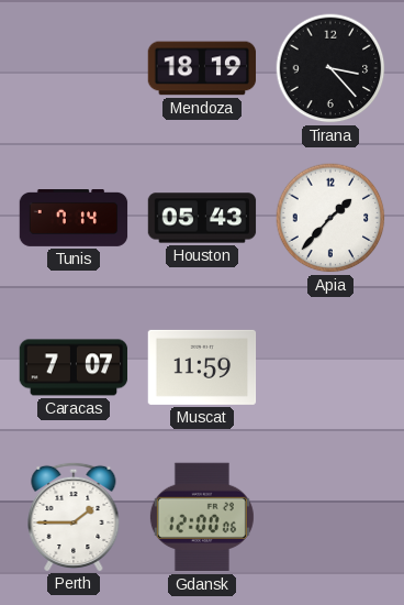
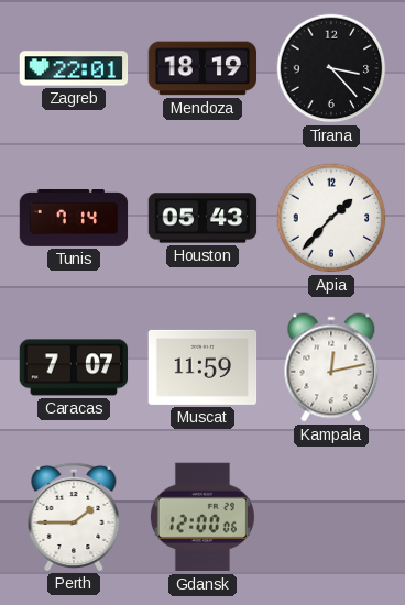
Zagreb: none -> 22:01 (74, 68)
Kampala: none -> 12:13 (331, 367)
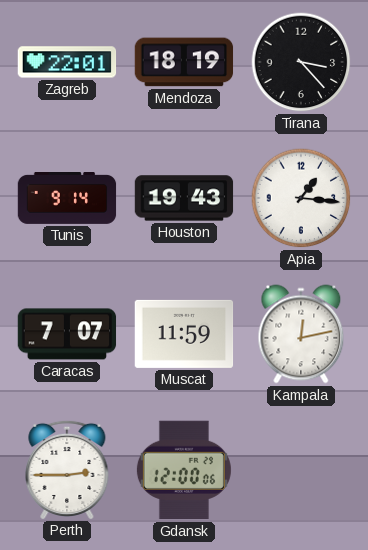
Tunis: 7:14 -> 9:14 (67, 199)
Houston: 05:43 -> 19:43 (184, 198)
Apia: 1:37 -> 1:16 (301, 198)
Perth: 1:45 -> 2:45 (67, 469)
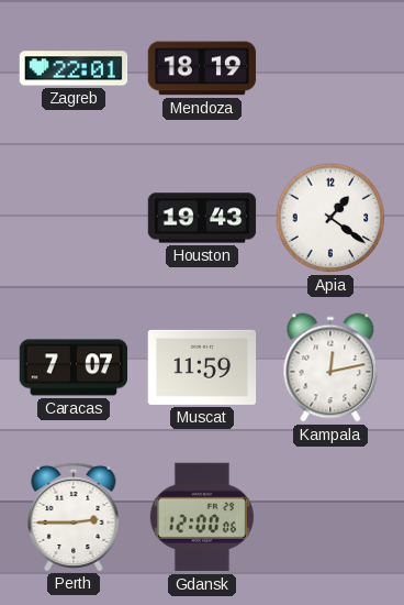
Tirana: 3:23 -> none (301, 62)
Tunis: 9:14 -> none (67, 199)
Apia: 1:16 -> 1:21 (330, 218)
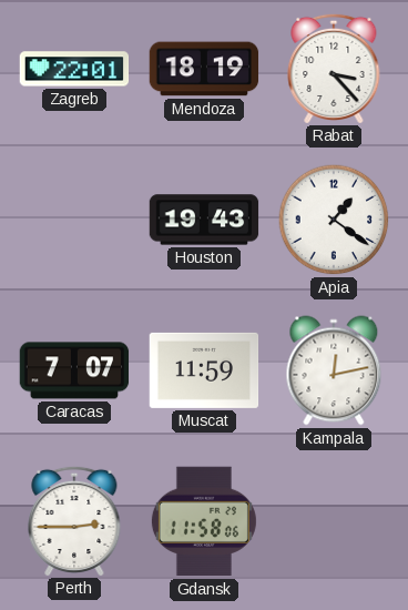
Rabat: none -> 3:23 (334, 68)
Gdansk: 12:00 -> 11:58 (204, 521)
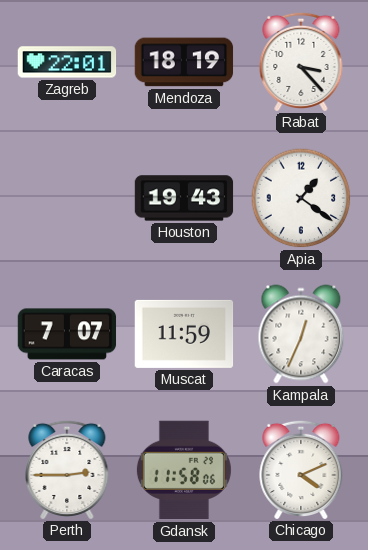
Kampala: 12:13 -> 12:34 (301, 334)
Chicago: none -> 4:11 (301, 469)
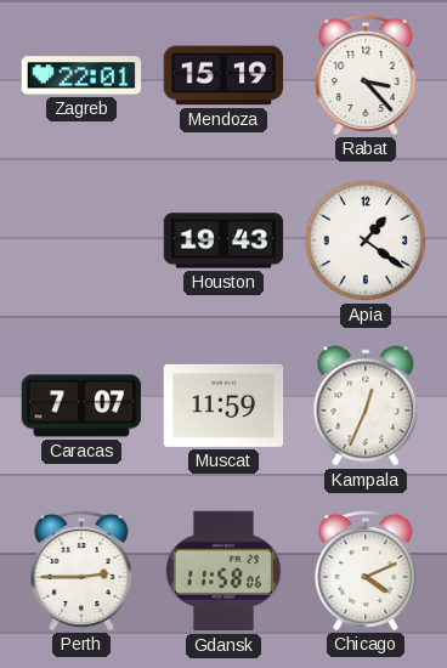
Mendoza: 18:19 -> 15:19 (223, 75)
